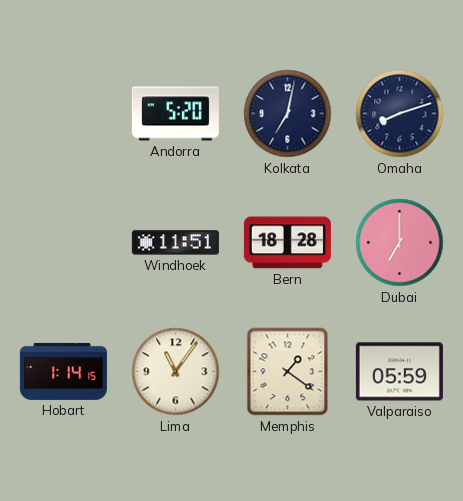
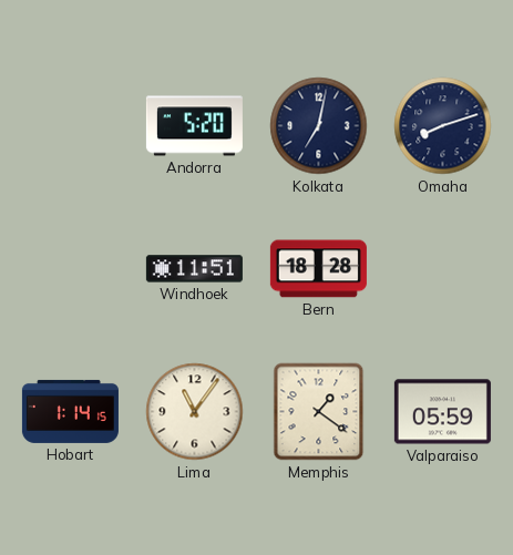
Dubai: 7:00 -> none (400, 243)
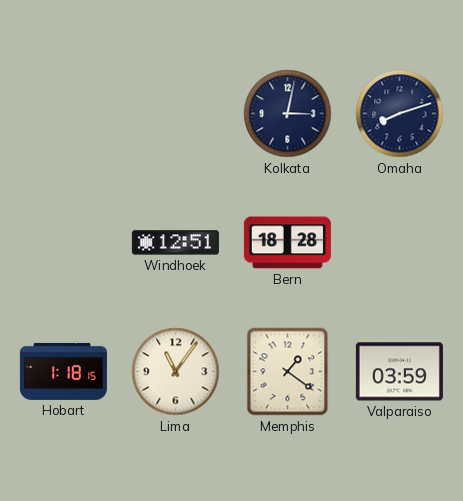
Andorra: 5:20 -> none (194, 126)
Kolkata: 7:02 -> 3:02 (288, 114)
Windhoek: 11:51 -> 12:51 (175, 243)
Hobart: 1:14 -> 1:18 (63, 371)
Valparaiso: 05:59 -> 03:59 (399, 372)
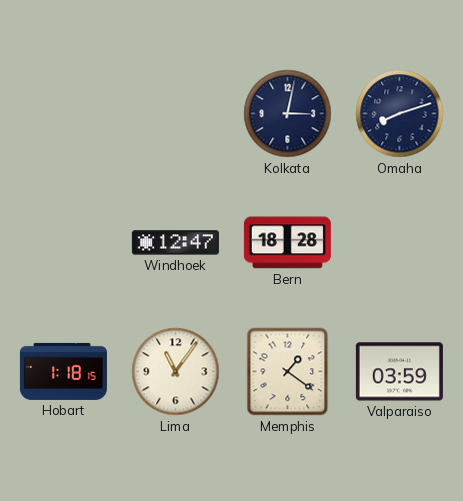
Windhoek: 12:51 -> 12:47 (175, 243)
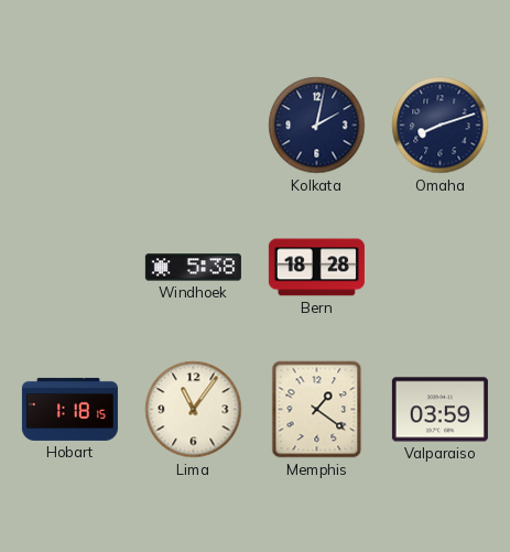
Kolkata: 3:02 -> 2:02 (317, 126)
Windhoek: 12:47 -> 5:38 (193, 268)
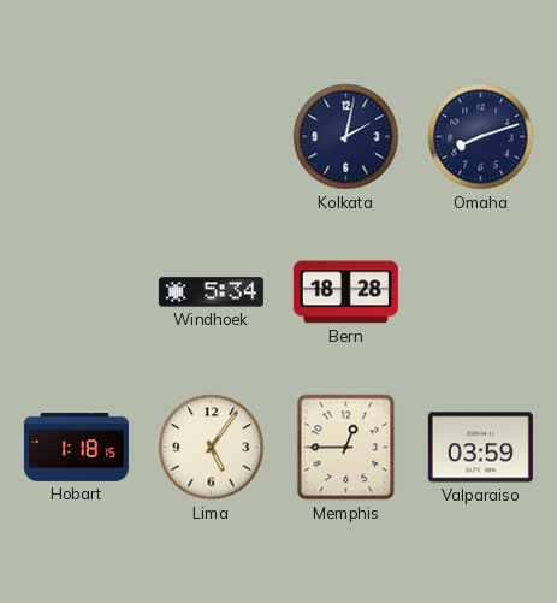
Windhoek: 5:38 -> 5:34 (211, 292)
Lima: 11:06 -> 5:06 (212, 448)
Memphis: 1:21 -> 12:45 (346, 448)
